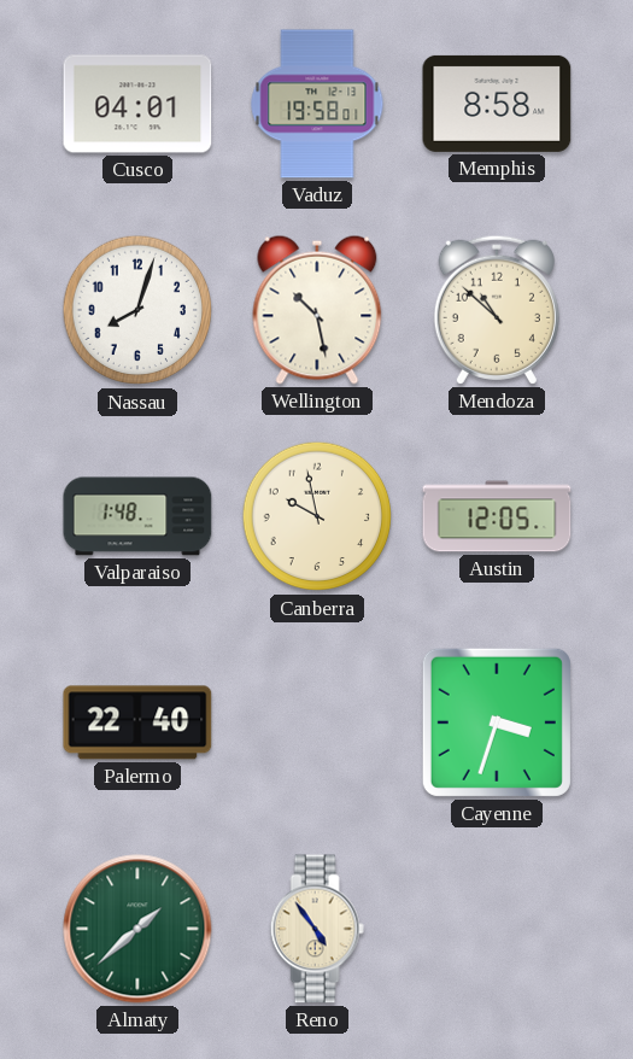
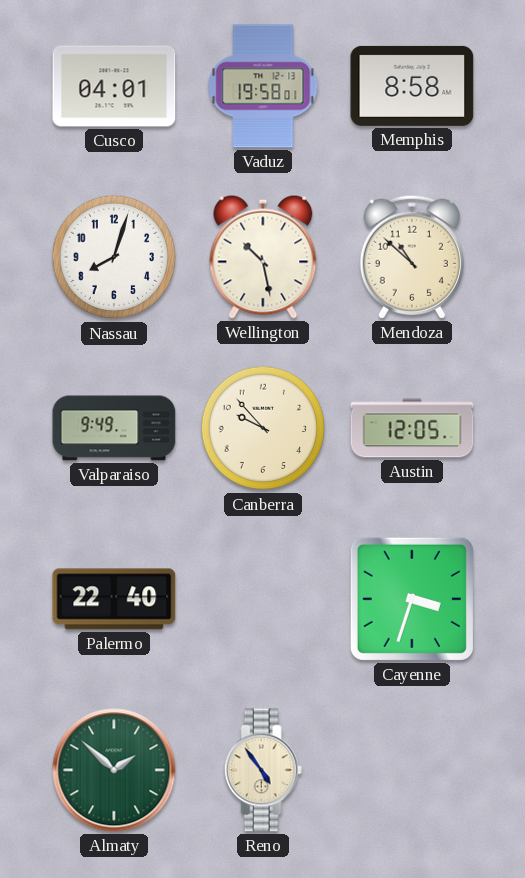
Valparaiso: 1:48 -> 9:49 (114, 428)
Canberra: 9:58 -> 9:53 (263, 428)
Almaty: 1:38 -> 1:52 (114, 770)
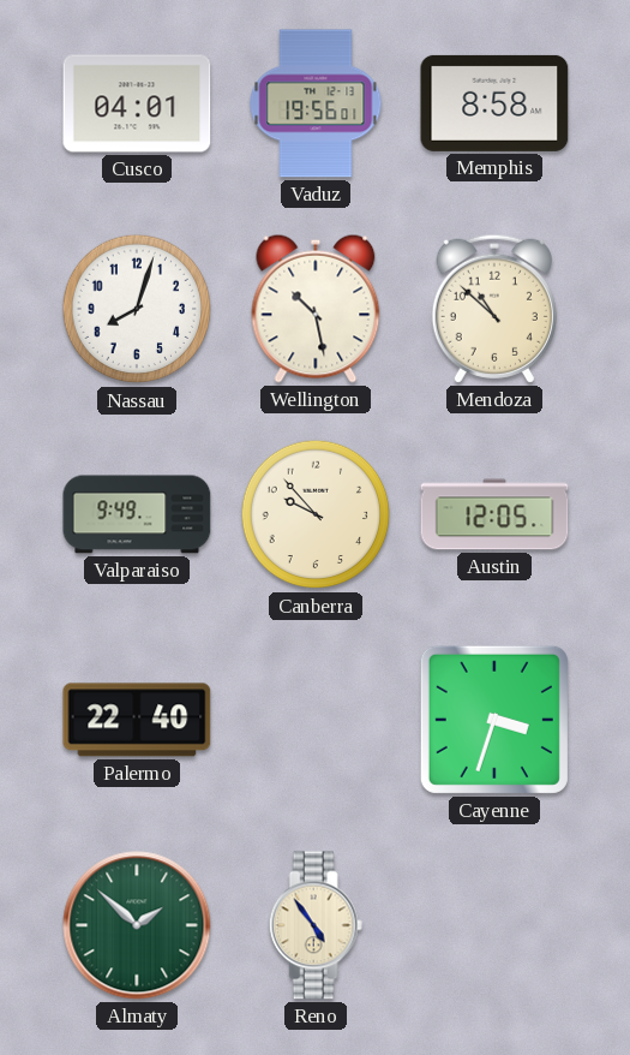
Vaduz: 19:58 -> 19:56 (316, 103)
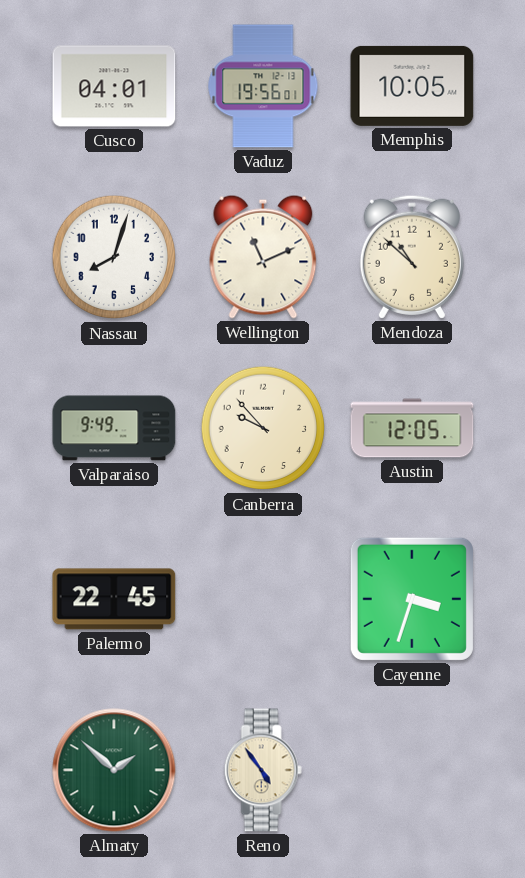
Memphis: 8:58 -> 10:05 (412, 86)
Wellington: 10:28 -> 11:11 (263, 257)
Palermo: 22:40 -> 22:45 (114, 599)
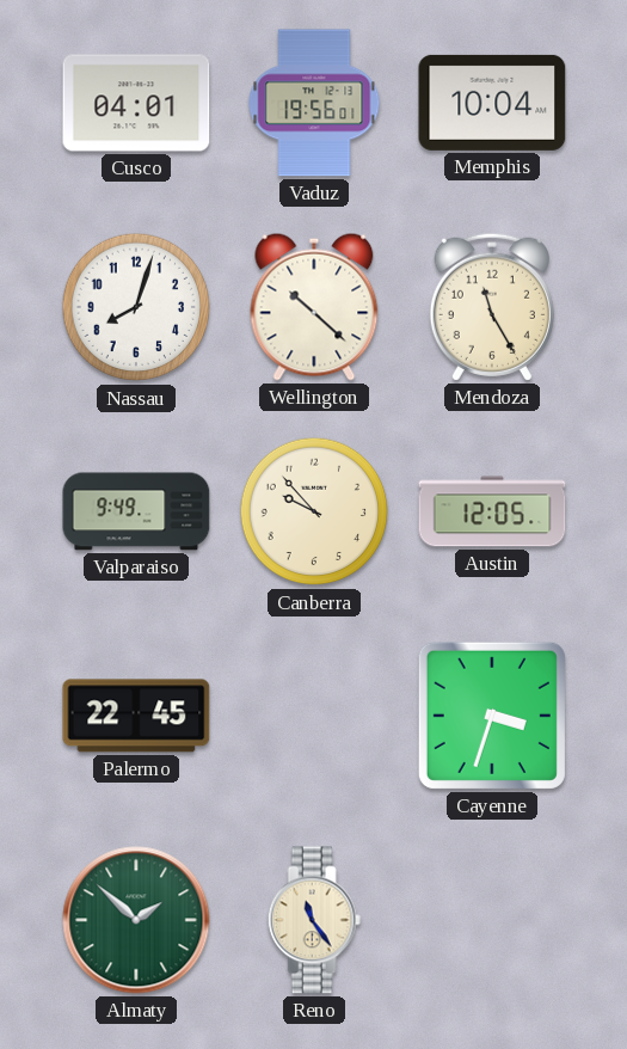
Memphis: 10:05 -> 10:04 (492, 103)
Wellington: 11:11 -> 10:22 (314, 307)
Mendoza: 10:52 -> 11:25 (492, 307)
Reno: 4:54 -> 11:24 (314, 920)
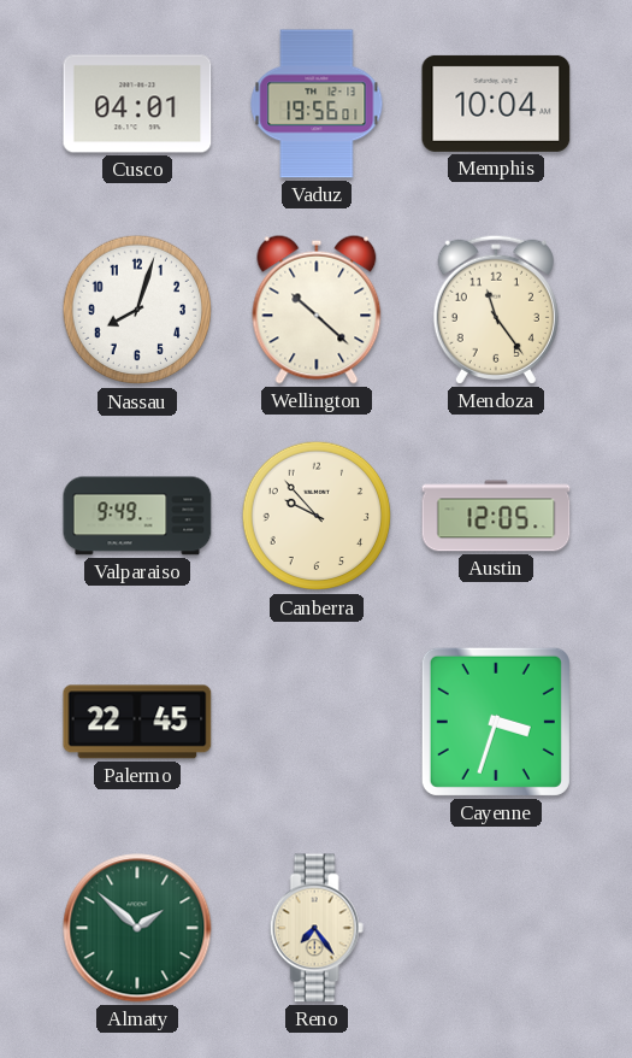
Mendoza: 11:25 -> 11:24 (496, 310)
Reno: 11:24 -> 7:24 (317, 928)
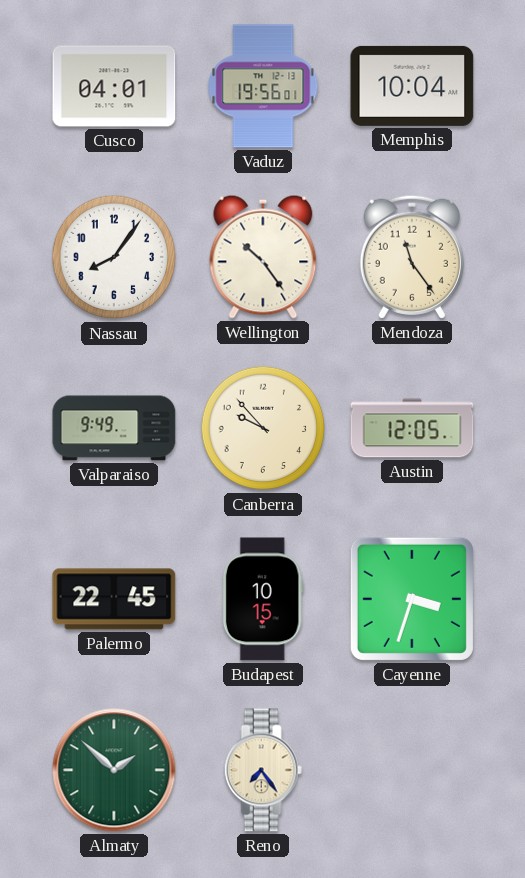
Nassau: 8:03 -> 8:06 (114, 257)
Wellington: 10:22 -> 10:24 (263, 257)
Budapest: none -> 10:15 (263, 599)
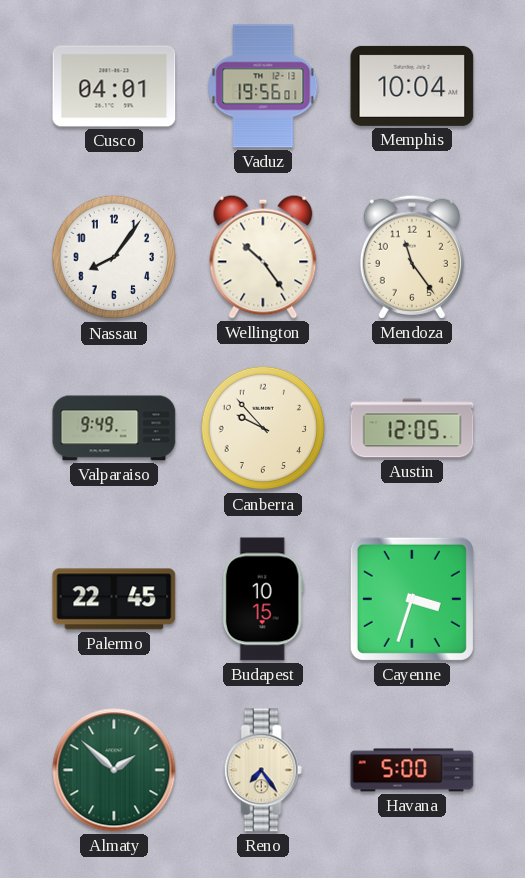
Havana: none -> 5:00 (412, 770)
